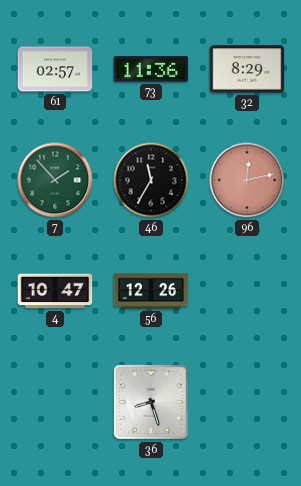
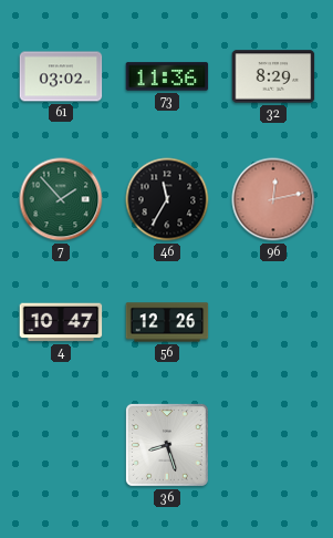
61: 02:57 -> 03:02 (61, 76)
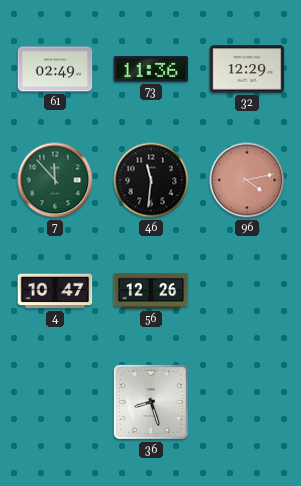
61: 03:02 -> 02:49 (55, 69)
32: 8:29 -> 12:29 (247, 69)
7: 1:53 -> 11:53 (55, 180)
46: 11:35 -> 11:31 (151, 180)
96: 12:13 -> 4:13 (247, 180)
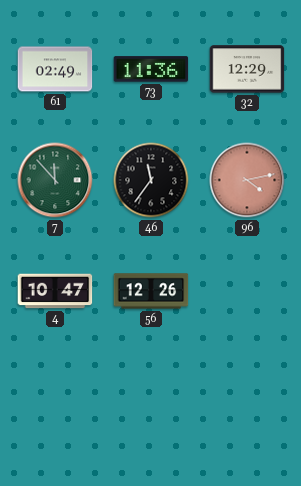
46: 11:31 -> 11:36 (151, 180)
36: 8:27 -> none (151, 402)
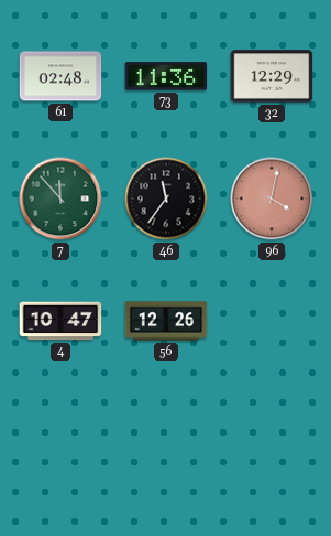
61: 02:49 -> 02:48 (60, 76)
96: 4:13 -> 4:02 (272, 199)
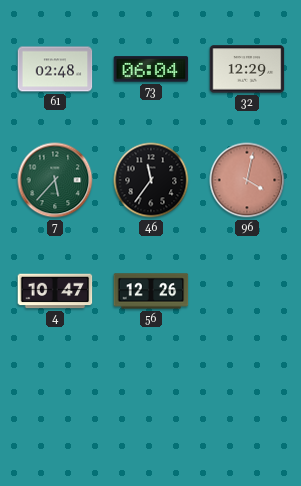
73: 11:36 -> 06:04 (151, 69)
7: 11:53 -> 5:37 (55, 180)
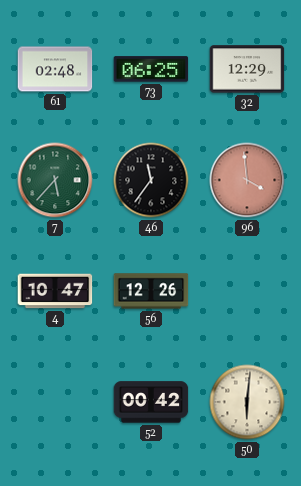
73: 06:04 -> 06:25 (151, 69)
96: 4:02 -> 3:59 (247, 180)
52: none -> 00:42 (151, 402)
50: none -> 6:01 (247, 402)
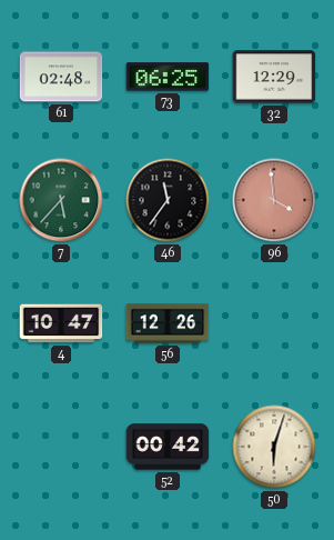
50: 6:01 -> 6:03 (274, 447)
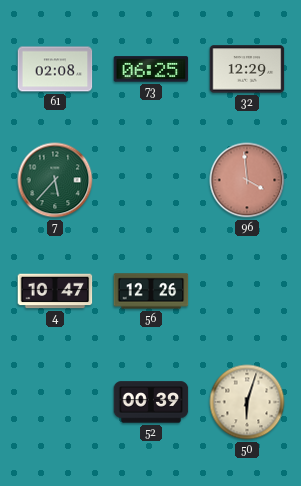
61: 02:48 -> 02:08 (55, 69)
46: 11:36 -> none (168, 200)
52: 00:42 -> 00:39 (151, 402)
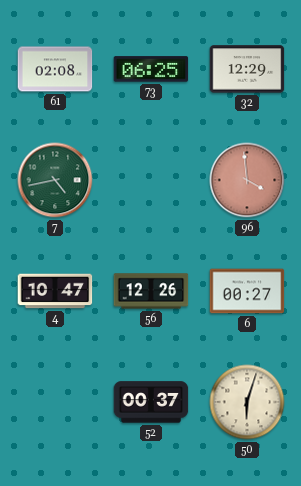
7: 5:37 -> 4:43 (55, 180)
6: none -> 00:27 (247, 291)
52: 00:39 -> 00:37 (151, 402)
